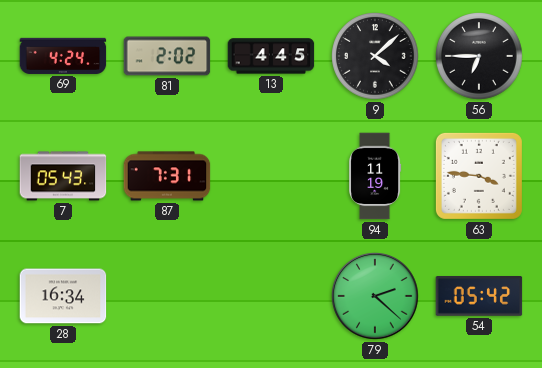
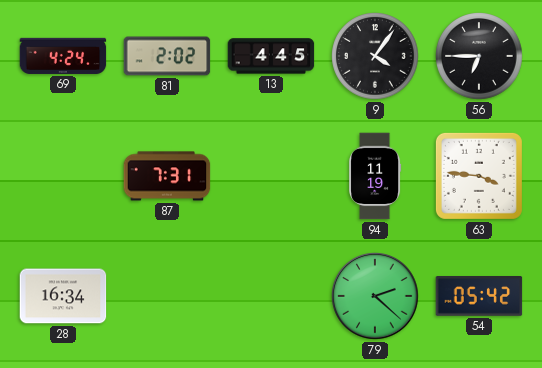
9: 4:08 -> 4:06 (375, 56)
7: 05:43 -> none (63, 176)
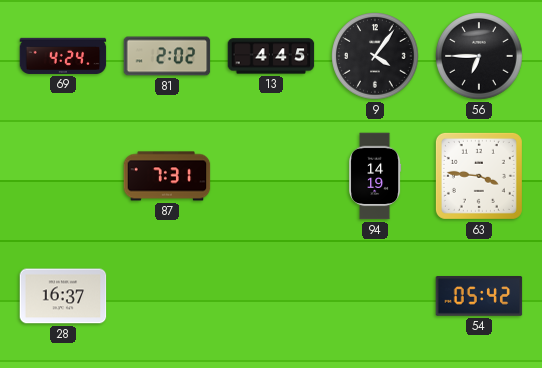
94: 11:19 -> 14:19 (375, 176)
28: 16:34 -> 16:37 (63, 296)
79: 2:22 -> none (375, 296)
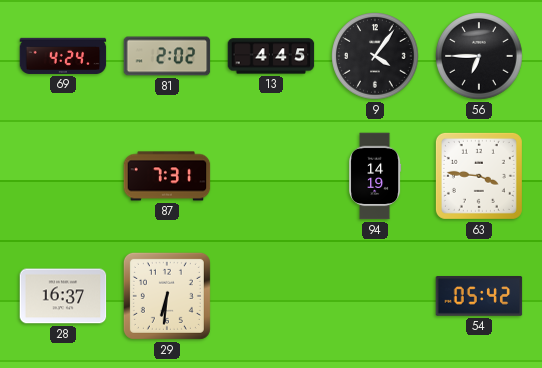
29: none -> 6:31 (167, 296)
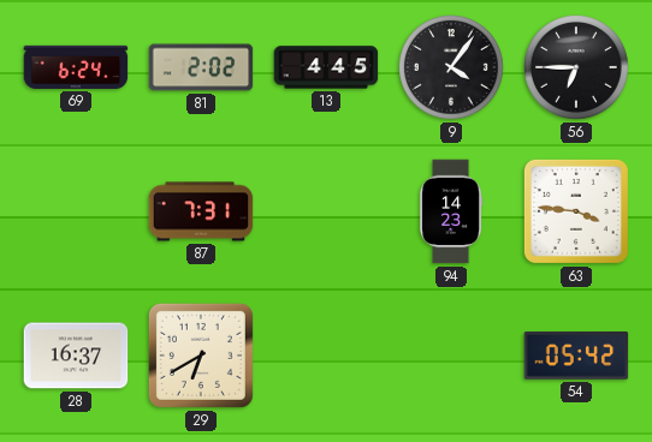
69: 4:24 -> 6:24 (76, 67)
94: 14:19 -> 14:23 (451, 211)
29: 6:31 -> 6:40 (201, 356)
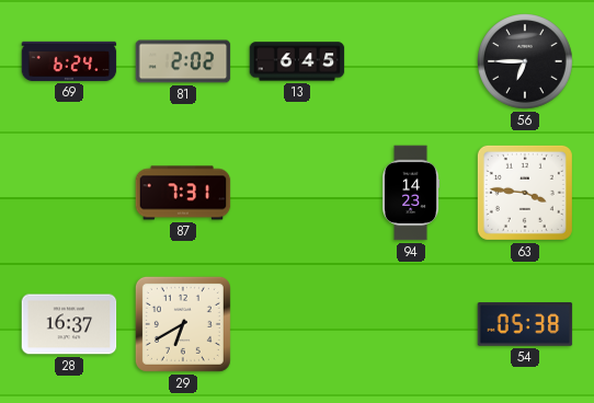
13: 4:45 -> 6:45 (297, 61)
9: 4:06 -> none (451, 67)
54: 05:42 -> 05:38 (525, 324)
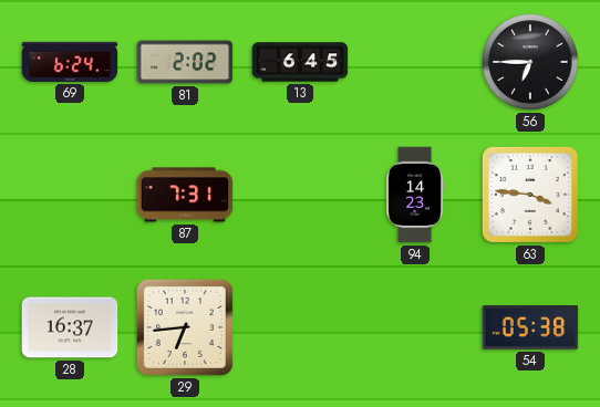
29: 6:40 -> 6:44 (185, 327)
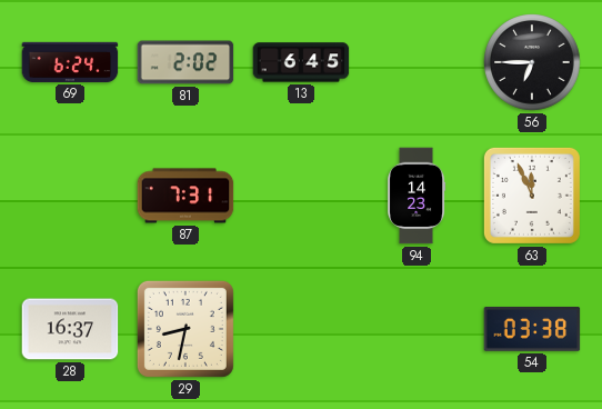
63: 3:46 -> 11:56 (532, 196)
29: 6:44 -> 8:32 (185, 329)
54: 05:38 -> 03:38 (532, 329)
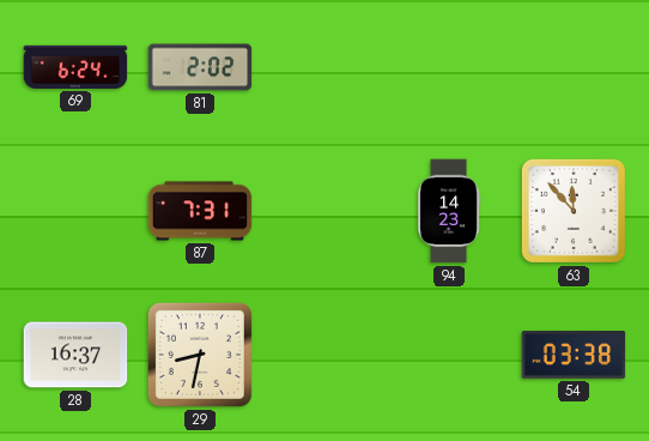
13: 6:45 -> none (301, 62)
56: 6:45 -> none (532, 62)
63: 11:56 -> 11:53 (574, 211)
